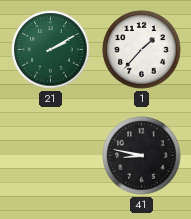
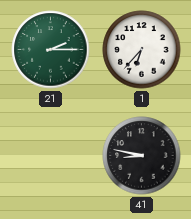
21: 2:10 -> 2:15 (51, 50)
1: 1:37 -> 6:37 (142, 50)
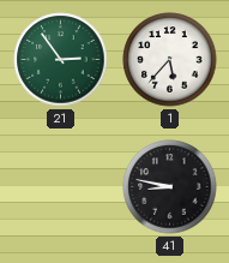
21: 2:15 -> 2:54 (61, 60)
1: 6:37 -> 5:37 (170, 60)
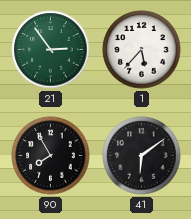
90: none -> 7:55 (51, 156)
41: 8:47 -> 6:09 (142, 156)
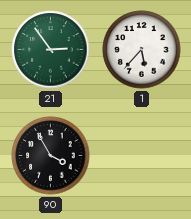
90: 7:55 -> 3:55 (51, 156)
41: 6:09 -> none (142, 156)
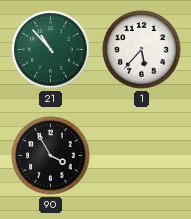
21: 2:54 -> 10:53 (51, 50)
